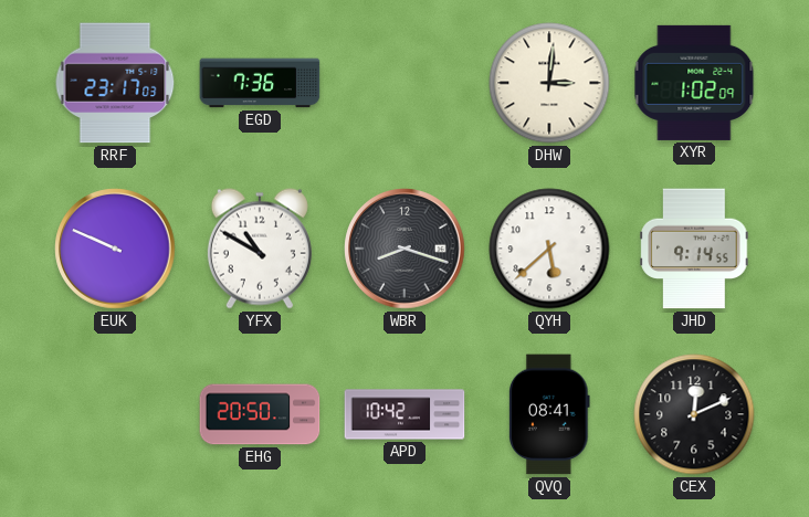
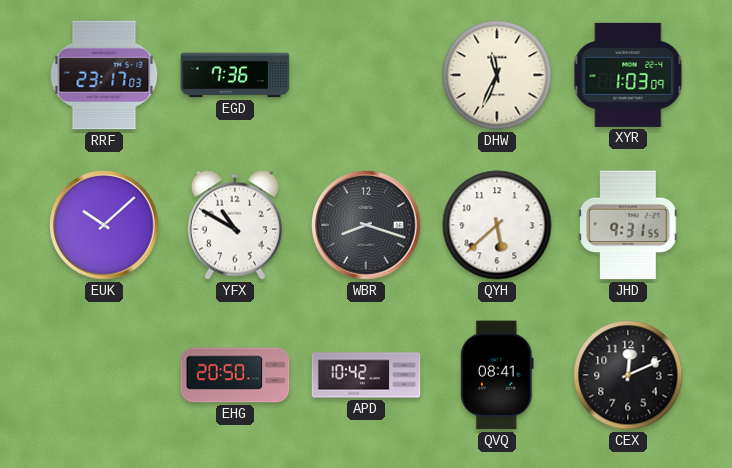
DHW: 3:01 -> 11:34 (497, 75)
XYR: 1:02 -> 1:03 (628, 75)
EUK: 9:49 -> 10:08 (104, 225)
JHD: 9:14 -> 9:31 (628, 225)
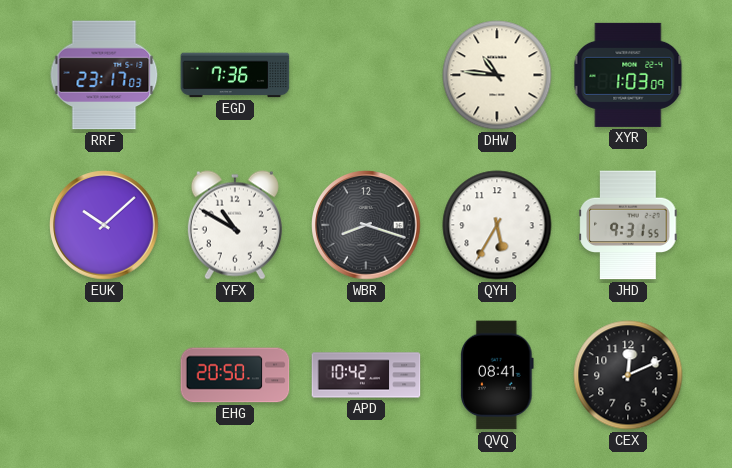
DHW: 11:34 -> 10:46 (497, 75)
QYH: 5:38 -> 5:35 (497, 225)
